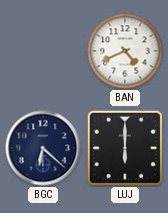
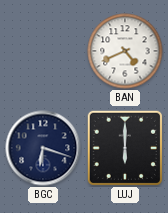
BGC: 6:22 -> 6:18 (43, 148)
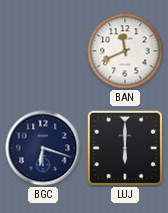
BAN: 4:41 -> 11:41 (125, 51)
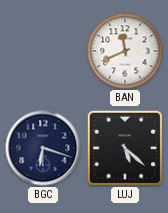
LUJ: 6:00 -> 5:22 (125, 148)
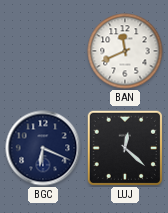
BGC: 6:18 -> 6:19 (43, 148)
LUJ: 5:22 -> 12:22 (125, 148)
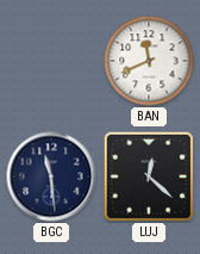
BGC: 6:19 -> 11:29 (51, 176)
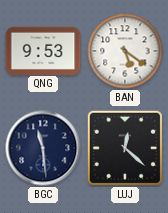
QNG: none -> 9:53 (43, 50)
BAN: 11:41 -> 5:21 (125, 51)
